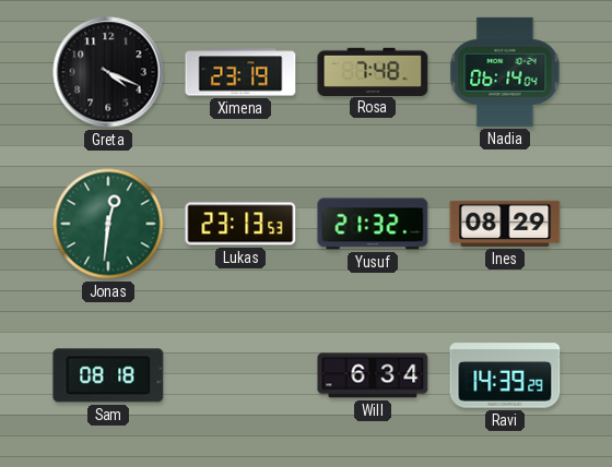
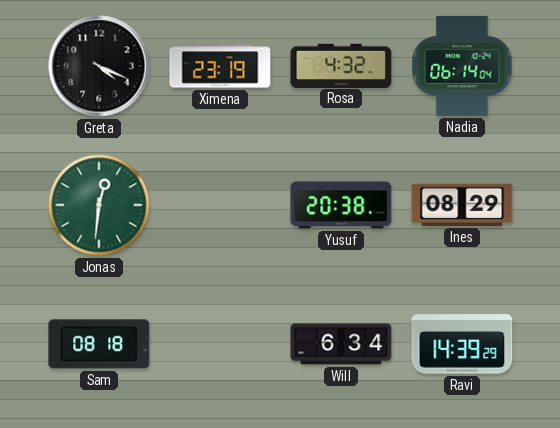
Rosa: 7:48 -> 4:32 (341, 65)
Lukas: 23:13 -> none (240, 224)
Yusuf: 21:32 -> 20:38 (341, 205)
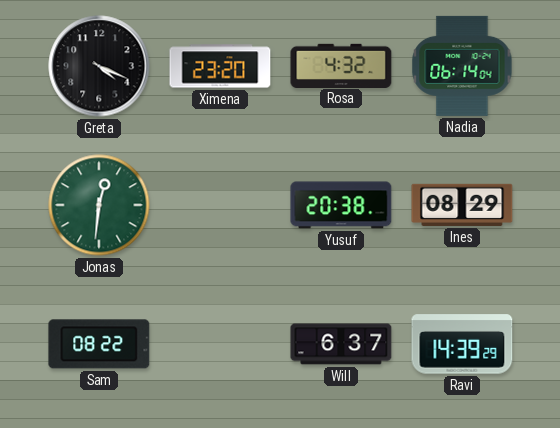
Ximena: 23:19 -> 23:20 (220, 66)
Sam: 08:18 -> 08:22 (99, 344)
Will: 6:34 -> 6:37 (341, 344)
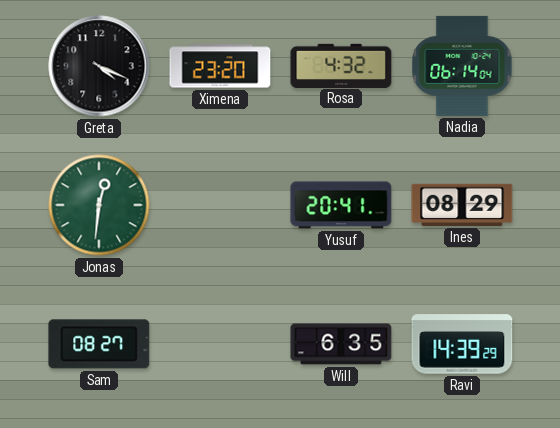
Yusuf: 20:38 -> 20:41 (341, 205)
Sam: 08:22 -> 08:27 (99, 344)
Will: 6:37 -> 6:35 (341, 344)
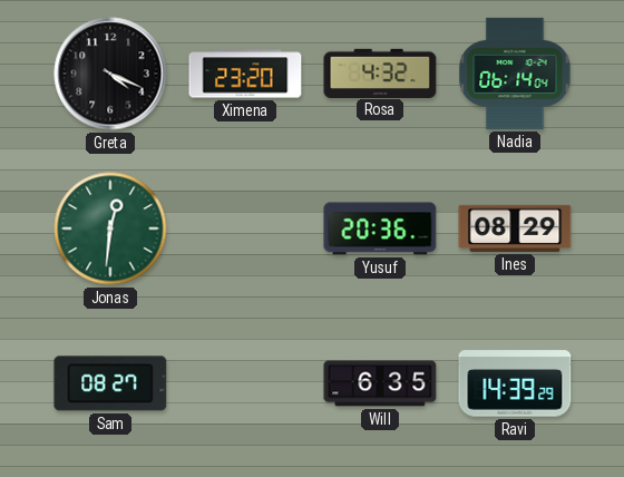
Yusuf: 20:41 -> 20:36 (380, 228)
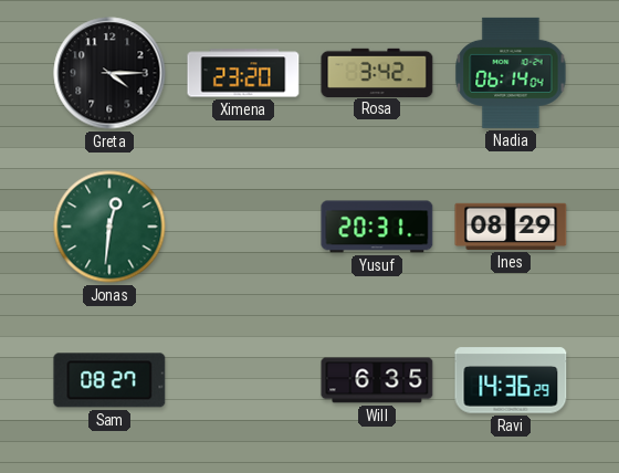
Greta: 4:19 -> 4:15 (109, 73)
Rosa: 4:32 -> 3:42 (377, 72)
Yusuf: 20:36 -> 20:31 (377, 227)
Ravi: 14:39 -> 14:36 (511, 380)
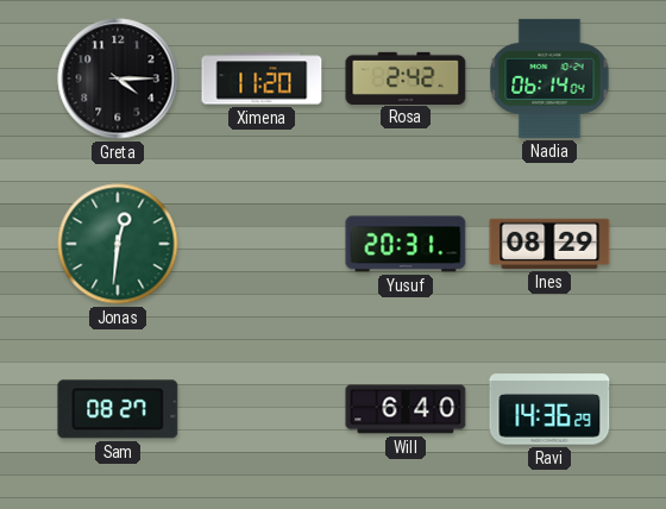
Ximena: 23:20 -> 11:20 (262, 78)
Rosa: 3:42 -> 2:42 (406, 77)
Will: 6:35 -> 6:40 (406, 409)
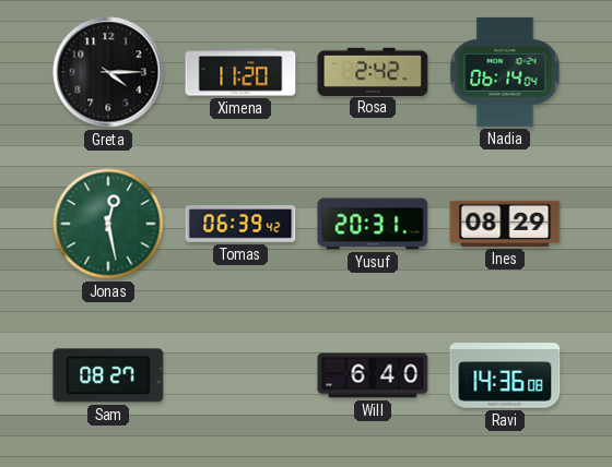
Jonas: 12:31 -> 12:28 (108, 224)
Tomas: none -> 06:39 (240, 224)
Ravi: 14:36:29 -> 14:36:08 (505, 375)
